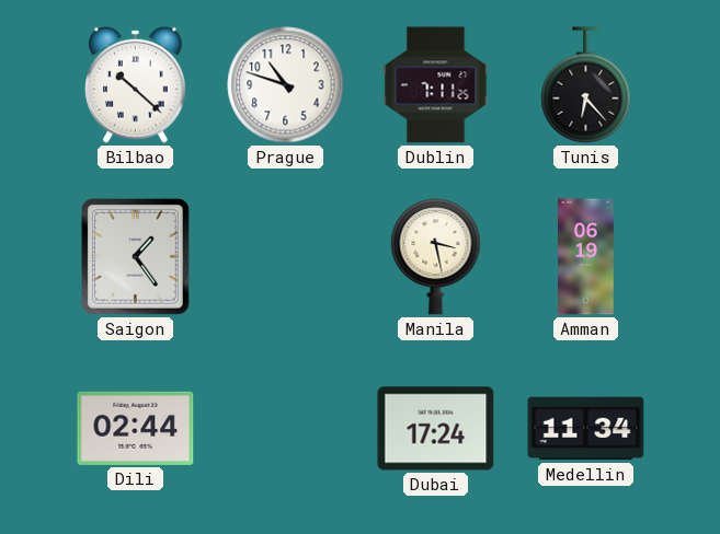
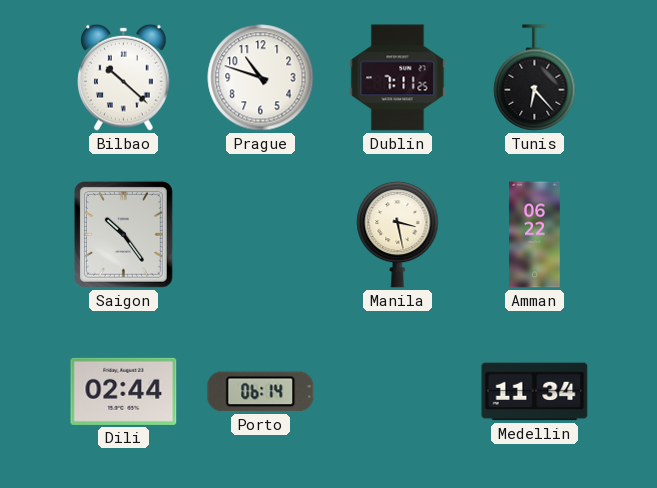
Saigon: 1:24 -> 10:24 (123, 234)
Amman: 06:19 -> 06:22 (535, 235)
Porto: none -> 06:14 (261, 392)
Dubai: 17:24 -> none (436, 429)
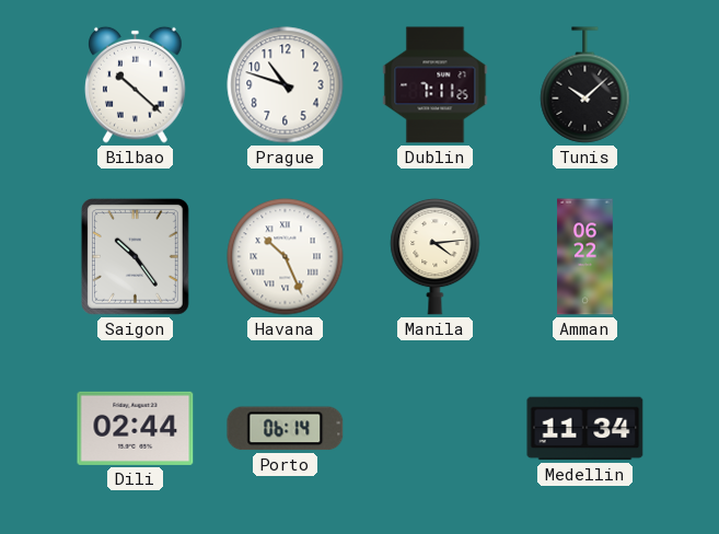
Tunis: 6:23 -> 10:08 (585, 85)
Havana: none -> 10:26 (286, 257)
Manila: 3:28 -> 4:14 (436, 256)
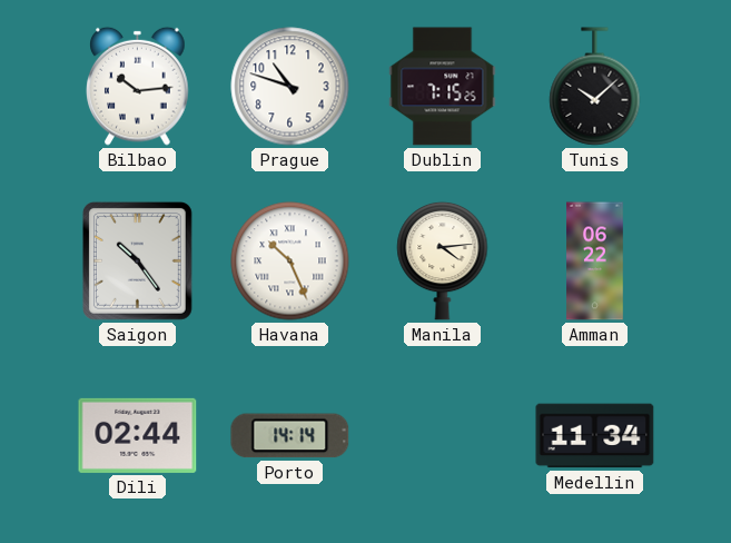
Bilbao: 10:22 -> 10:14 (138, 86)
Dublin: 7:11 -> 7:15 (443, 87)
Porto: 06:14 -> 14:14 (290, 436)
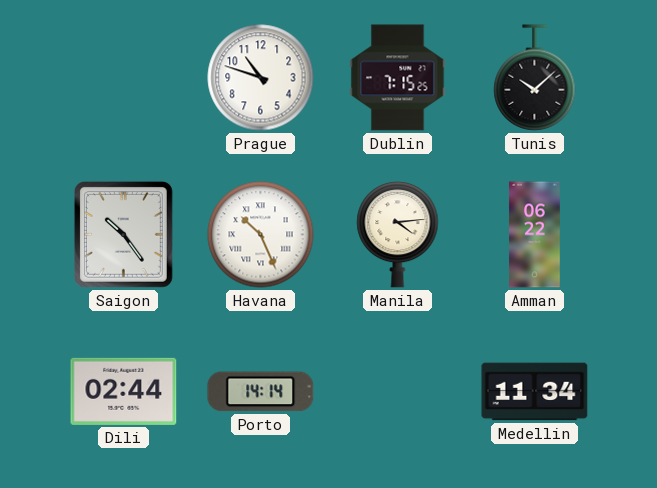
Bilbao: 10:14 -> none (138, 86)
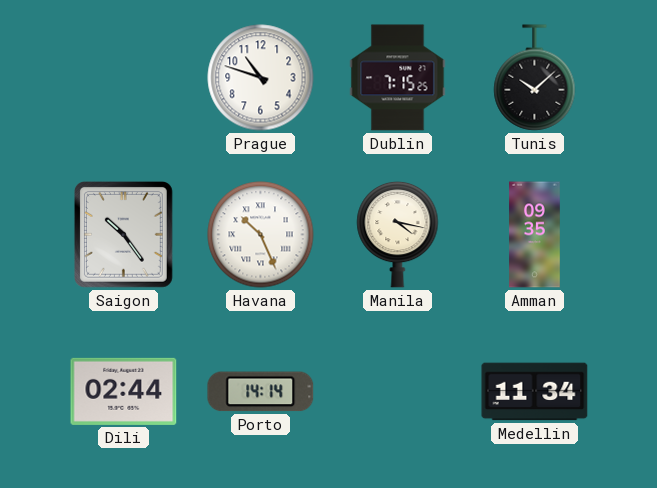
Manila: 4:14 -> 4:17 (398, 234)
Amman: 06:22 -> 09:35 (535, 235)
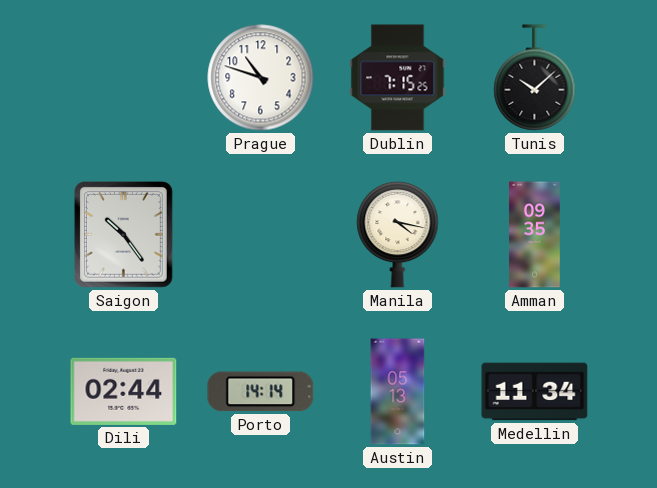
Havana: 10:26 -> none (261, 235)
Austin: none -> 05:13 (398, 392)
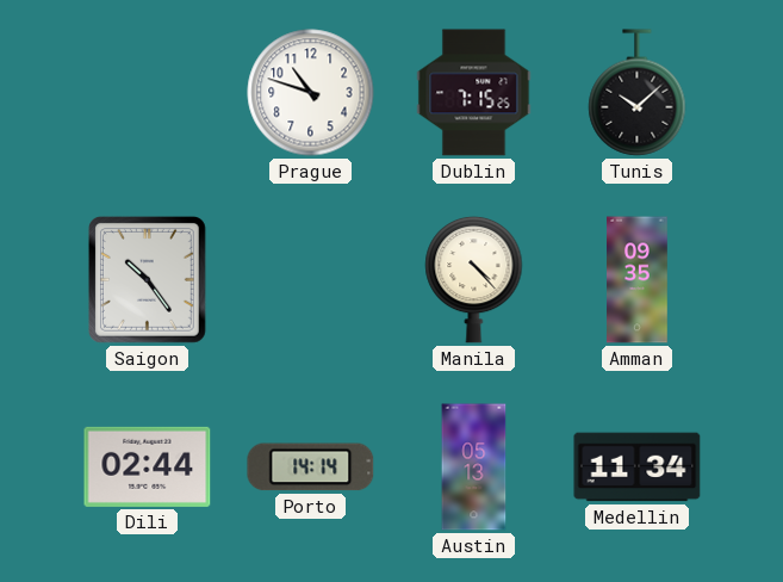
Manila: 4:17 -> 4:23 (474, 279)
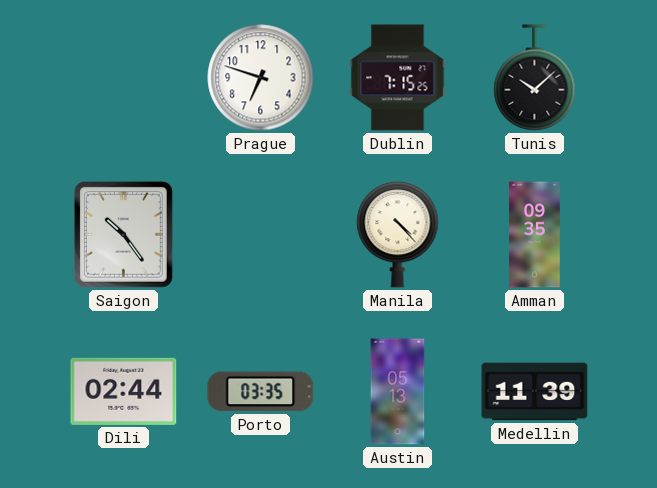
Prague: 10:48 -> 6:48 (261, 78)
Porto: 14:14 -> 03:35 (261, 392)
Medellin: 11:34 -> 11:39 (535, 392)
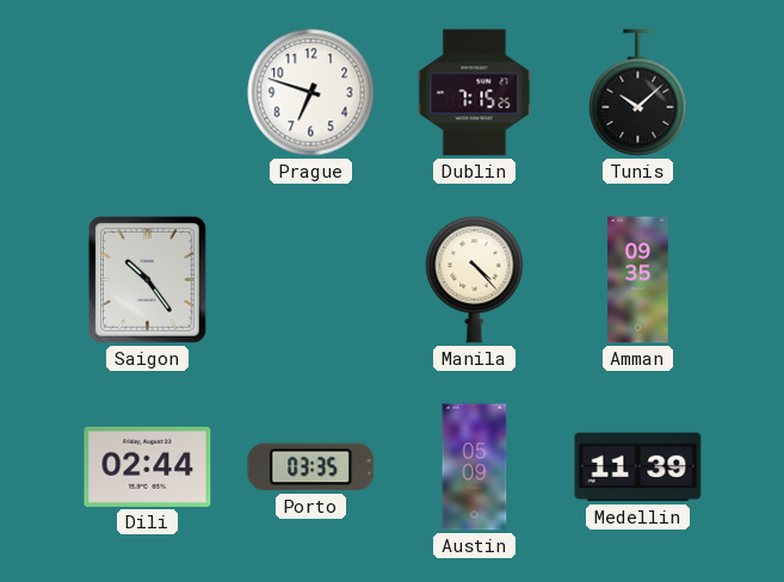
Austin: 05:13 -> 05:09 (475, 468)
